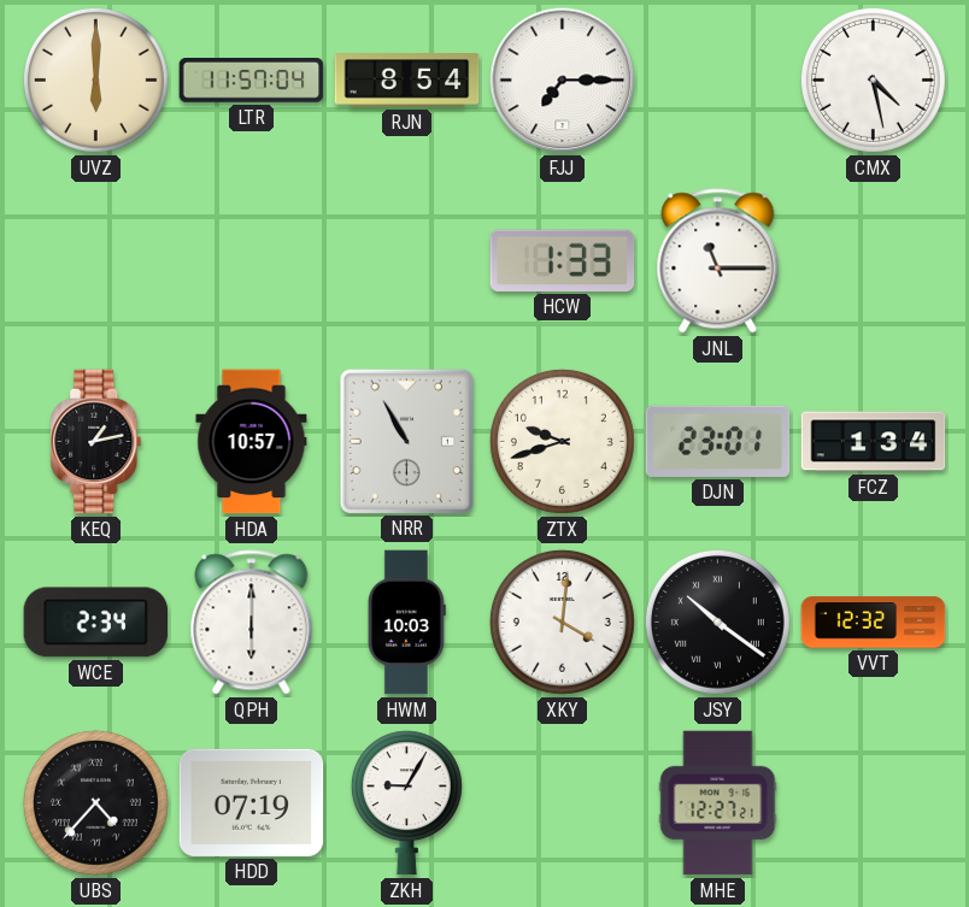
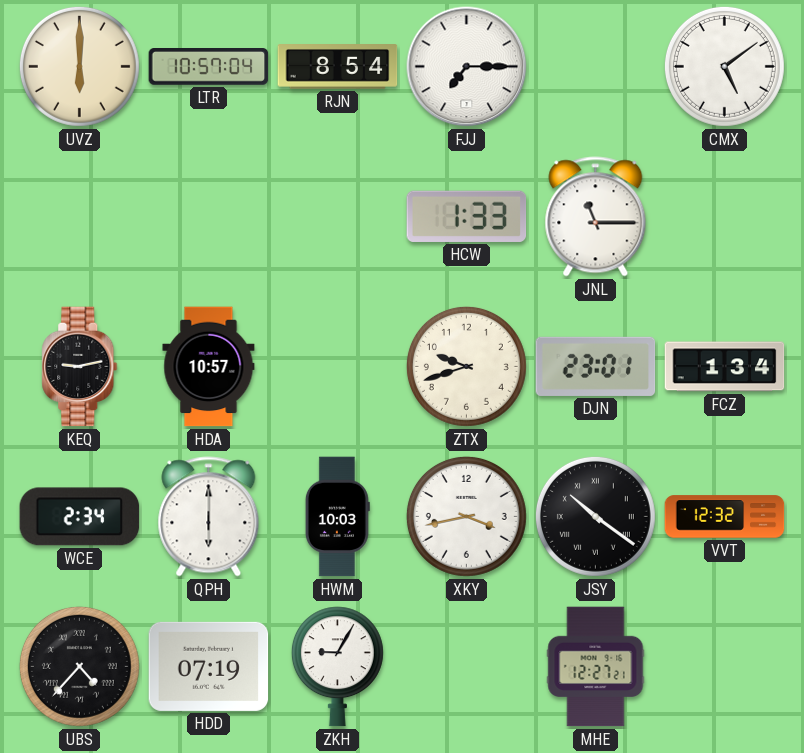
LTR: 11:57 -> 10:57 (209, 67)
CMX: 4:28 -> 5:09 (724, 66)
KEQ: 1:13 -> 9:13 (80, 367)
NRR: 10:55 -> none (406, 441)
XKY: 4:01 -> 3:43 (466, 516)
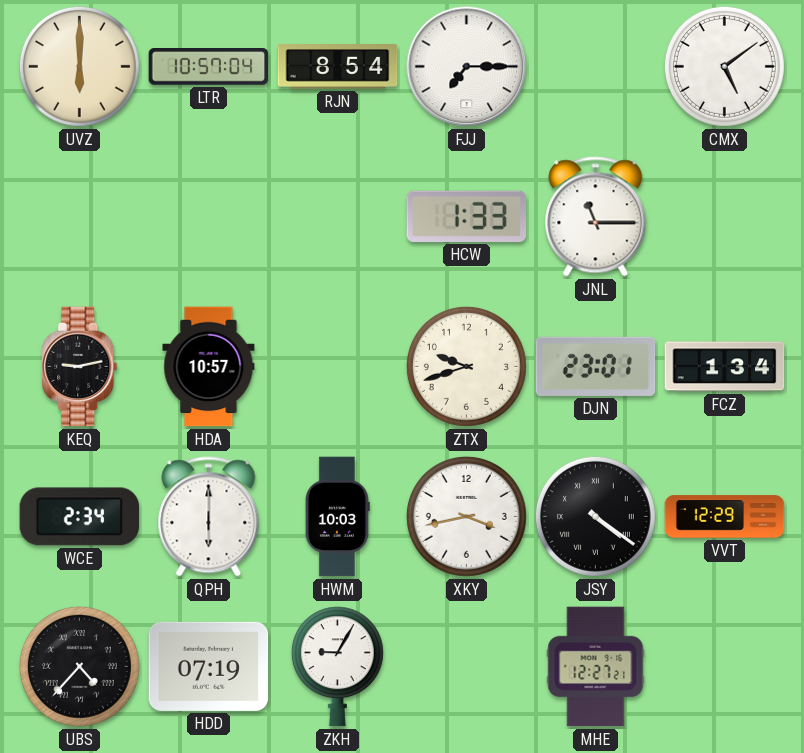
JSY: 10:21 -> 4:21 (595, 516)
VVT: 12:32 -> 12:29 (725, 517)
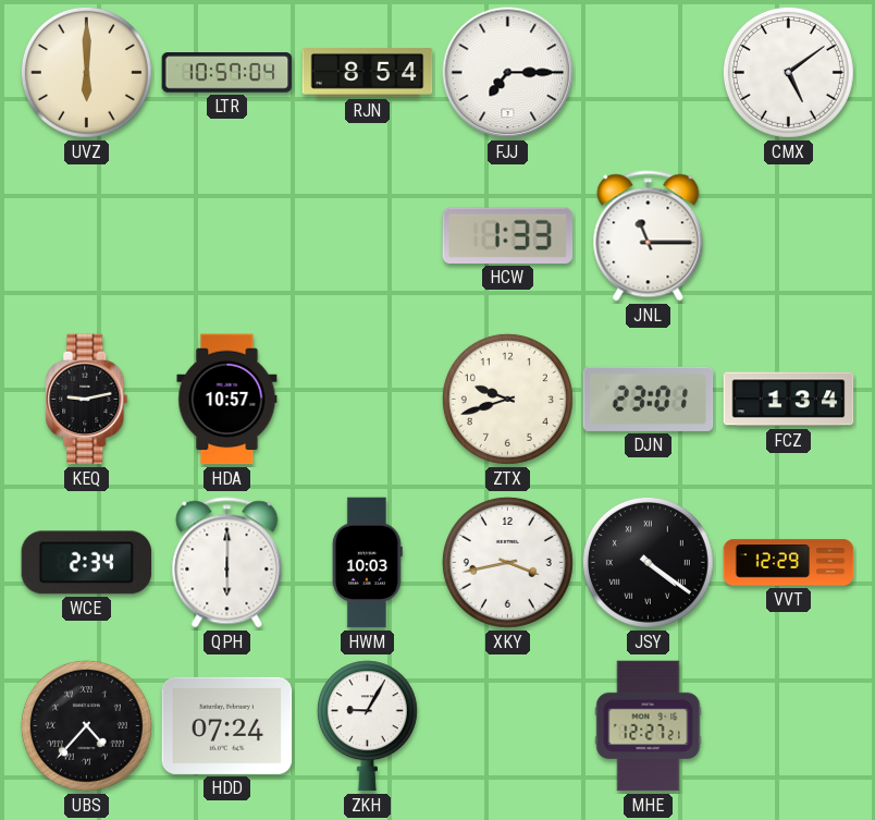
HDD: 07:19 -> 07:24 (227, 725)
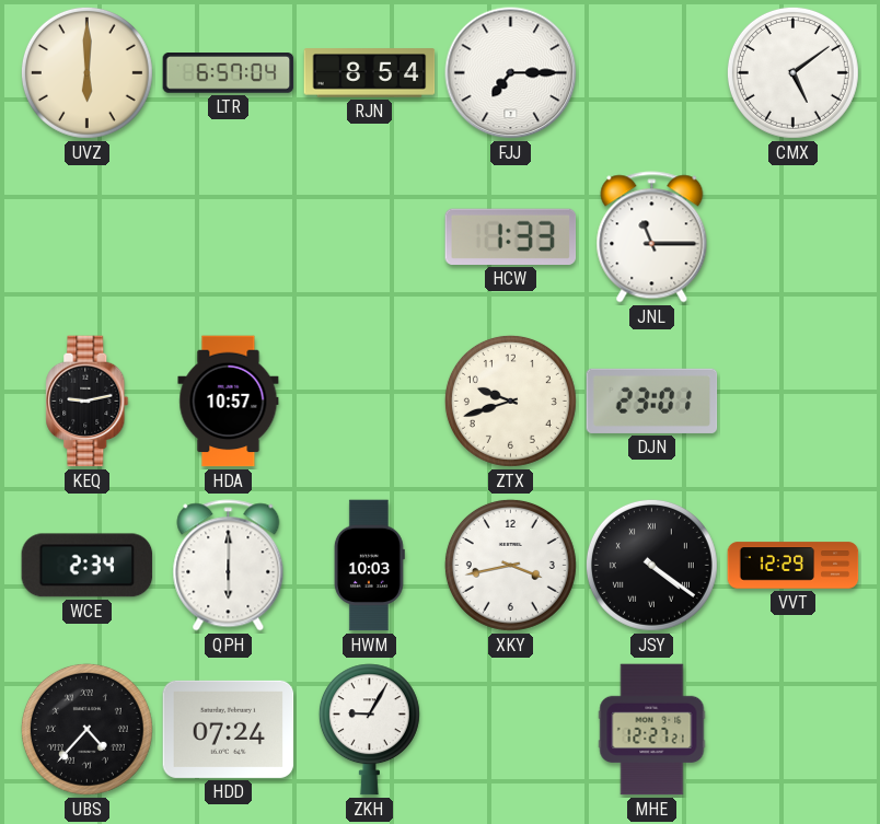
LTR: 10:57 -> 6:57 (229, 73)
FCZ: 1:34 -> none (789, 400)
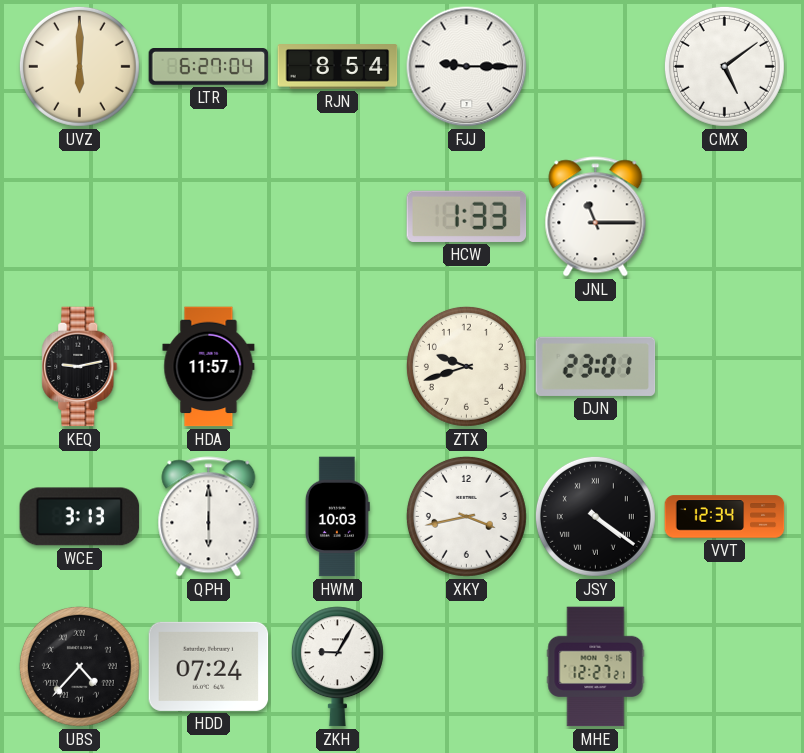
LTR: 6:57 -> 6:27 (209, 67)
FJJ: 7:15 -> 9:15 (467, 67)
HDA: 10:57 -> 11:57 (209, 367)
WCE: 2:34 -> 3:13 (80, 517)
VVT: 12:29 -> 12:34 (725, 517)
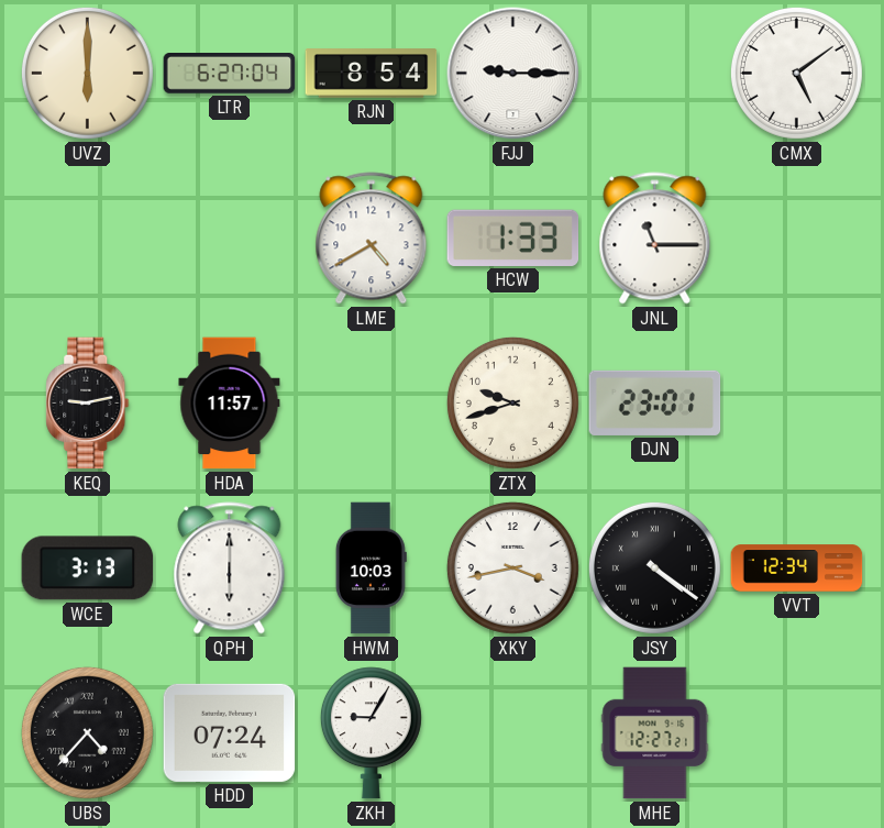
LME: none -> 4:40 (372, 239)
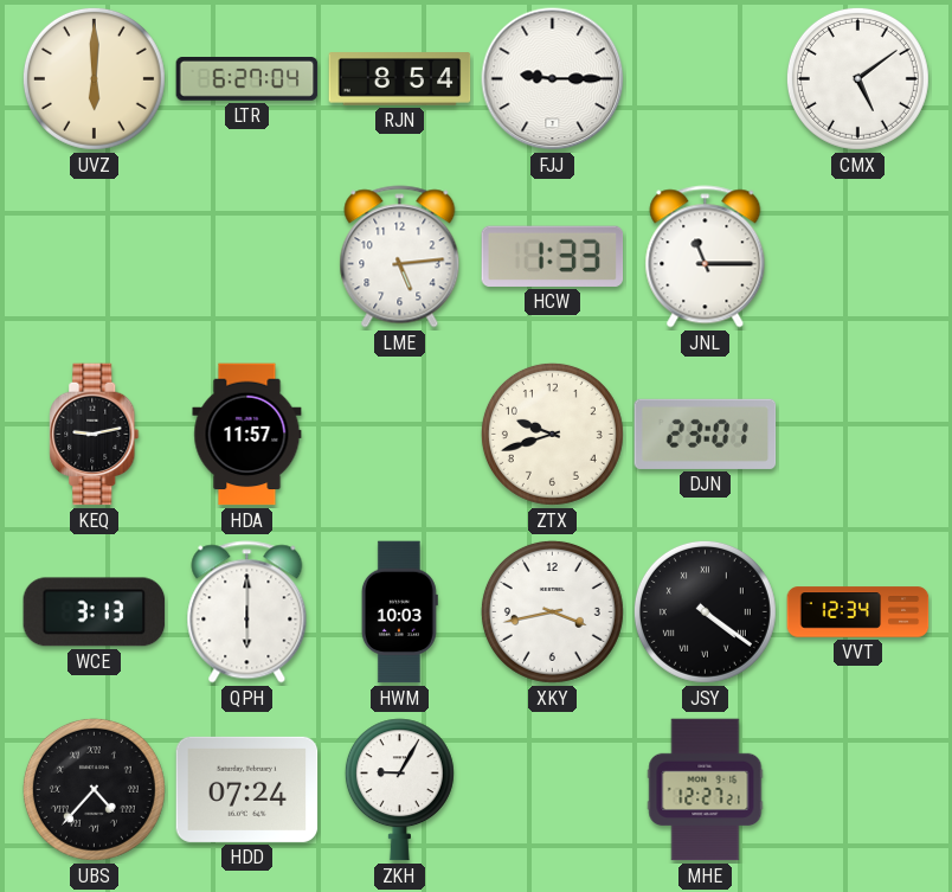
LME: 4:40 -> 5:14 (400, 257)
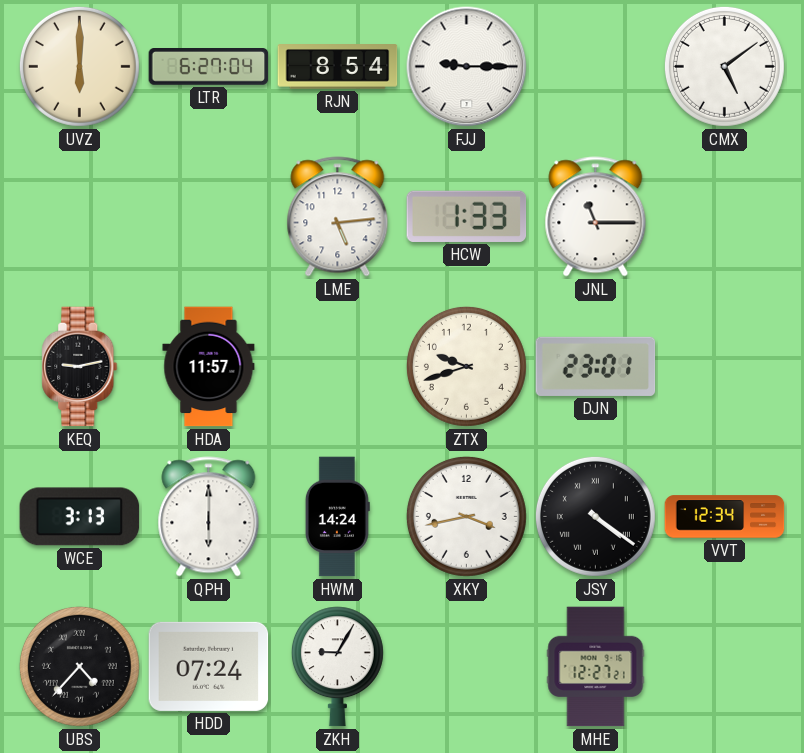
HWM: 10:03 -> 14:24 (337, 517)
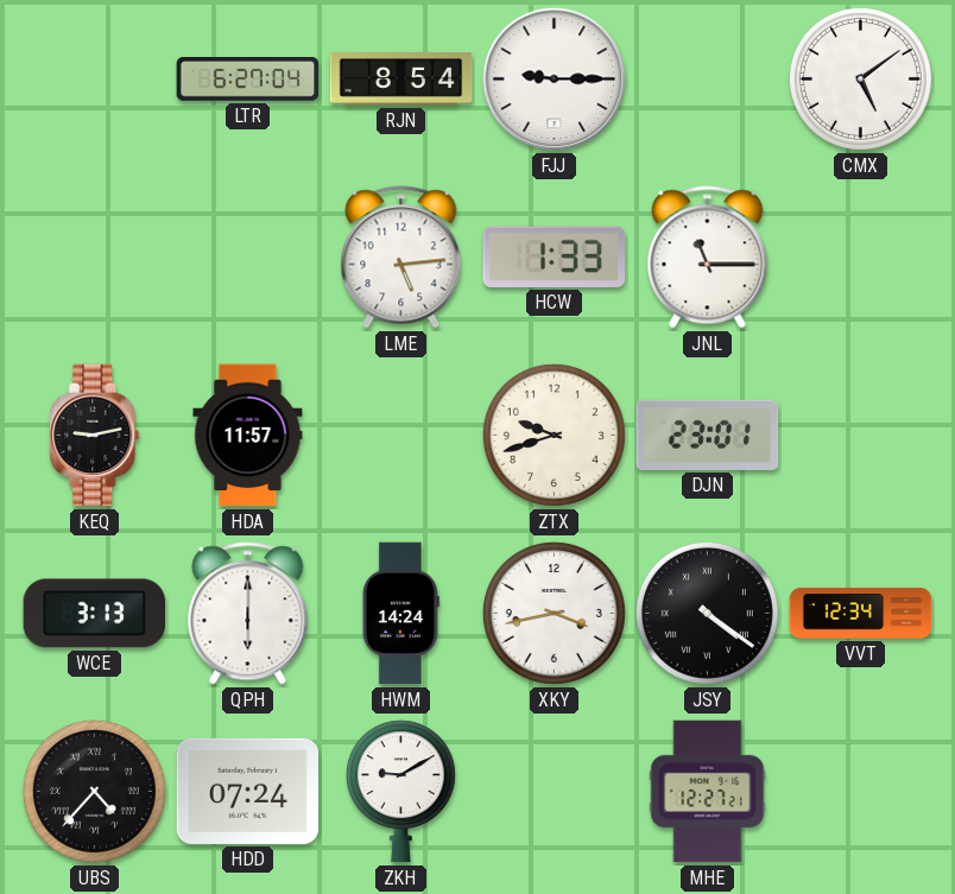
UVZ: 6:00 -> none (79, 66)
ZKH: 9:05 -> 9:10 (400, 792)
